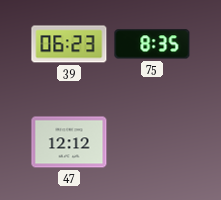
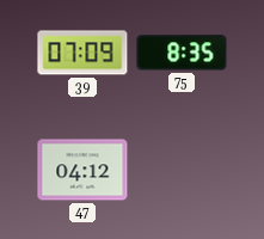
39: 06:23 -> 07:09 (82, 53)
47: 12:12 -> 04:12 (82, 170)
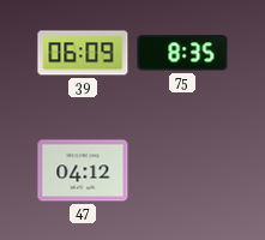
39: 07:09 -> 06:09 (83, 53)
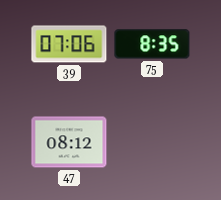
39: 06:09 -> 07:06 (69, 44)
47: 04:12 -> 08:12 (69, 142)
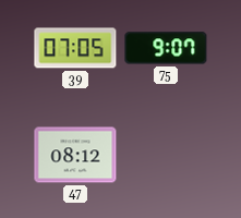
39: 07:06 -> 07:05 (75, 48)
75: 8:35 -> 9:07 (166, 48)
